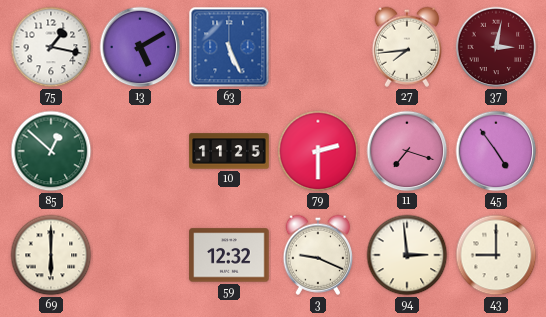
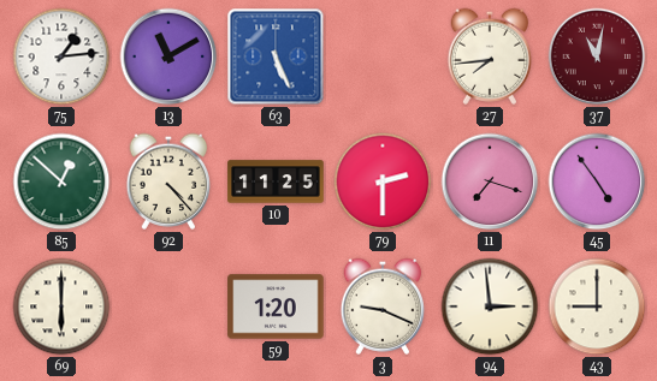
75: 1:17 -> 1:14 (61, 56)
13: 5:10 -> 11:10 (168, 56)
37: 3:02 -> 11:02 (597, 56)
92: none -> 4:23 (168, 181)
59: 12:32 -> 1:20 (276, 306)
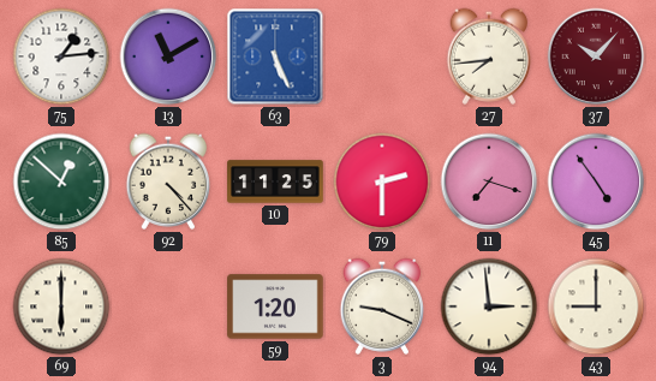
37: 11:02 -> 10:07 (596, 56)
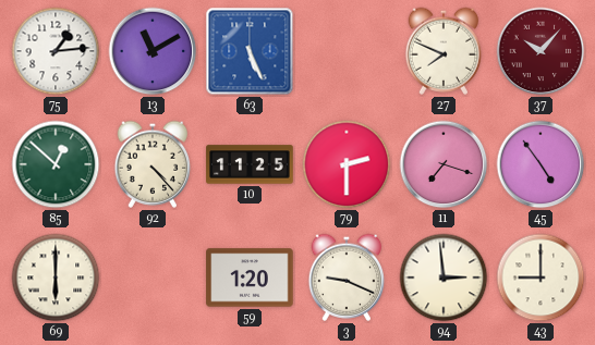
27: 7:44 -> 7:49 (444, 51)
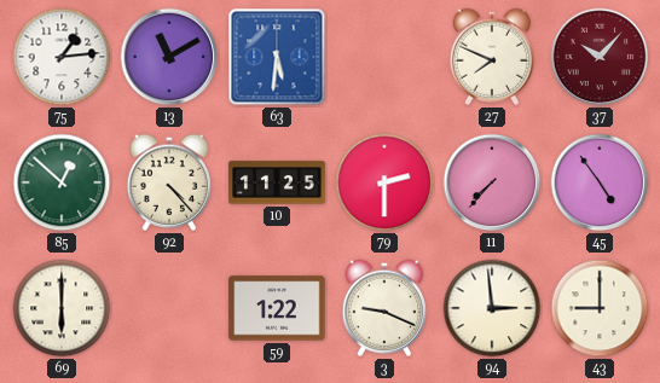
63: 5:26 -> 5:31 (277, 57)
11: 7:18 -> 7:37 (492, 182)
59: 1:20 -> 1:22 (277, 308)
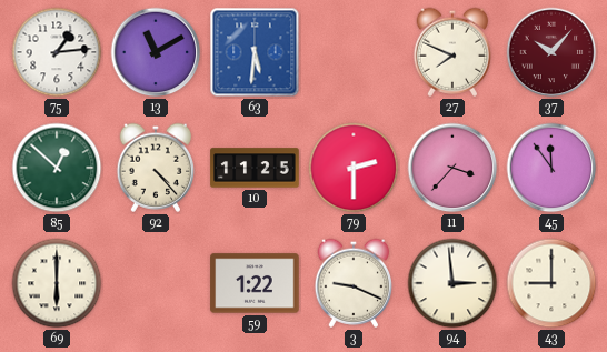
11: 7:37 -> 3:37 (452, 168)
45: 4:54 -> 11:54 (551, 168)
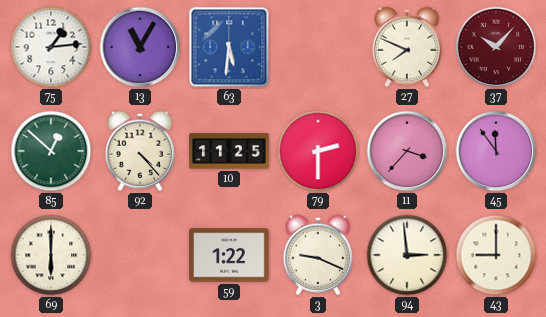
13: 11:10 -> 11:05 (140, 47)
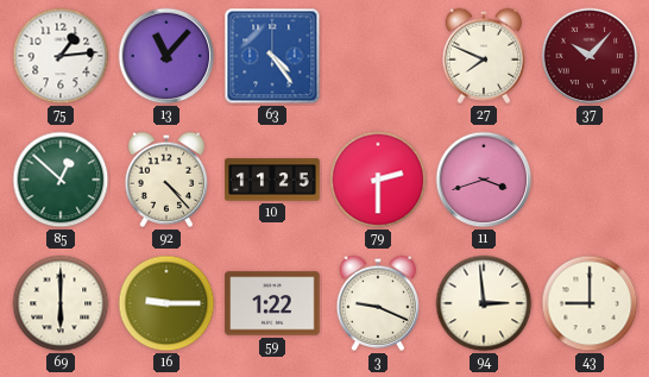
13: 11:05 -> 11:07 (166, 56)
63: 5:31 -> 4:24 (272, 56)
11: 3:37 -> 3:42 (484, 180)
45: 11:54 -> none (496, 151)
16: none -> 9:15 (166, 303)
